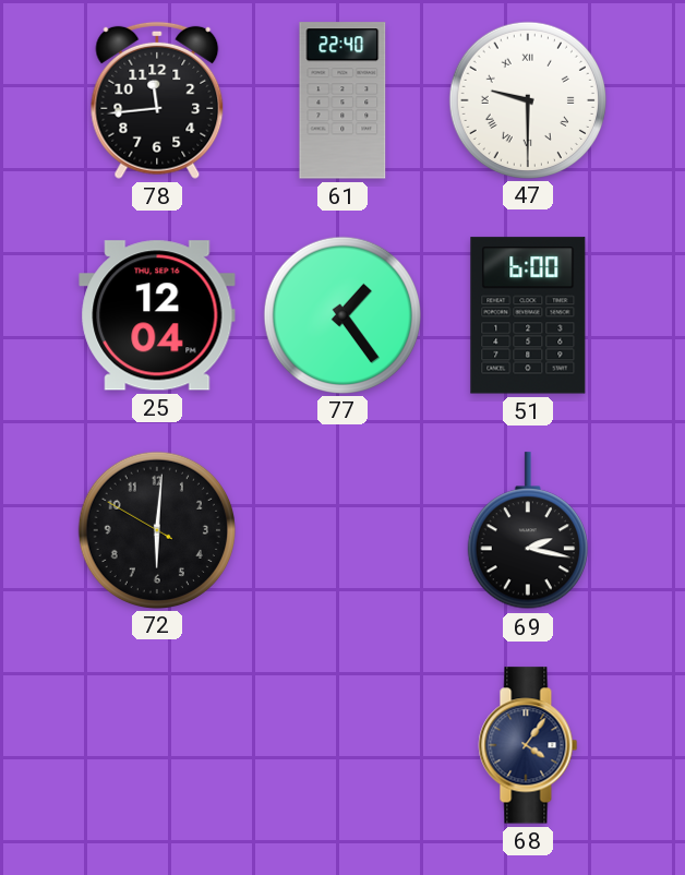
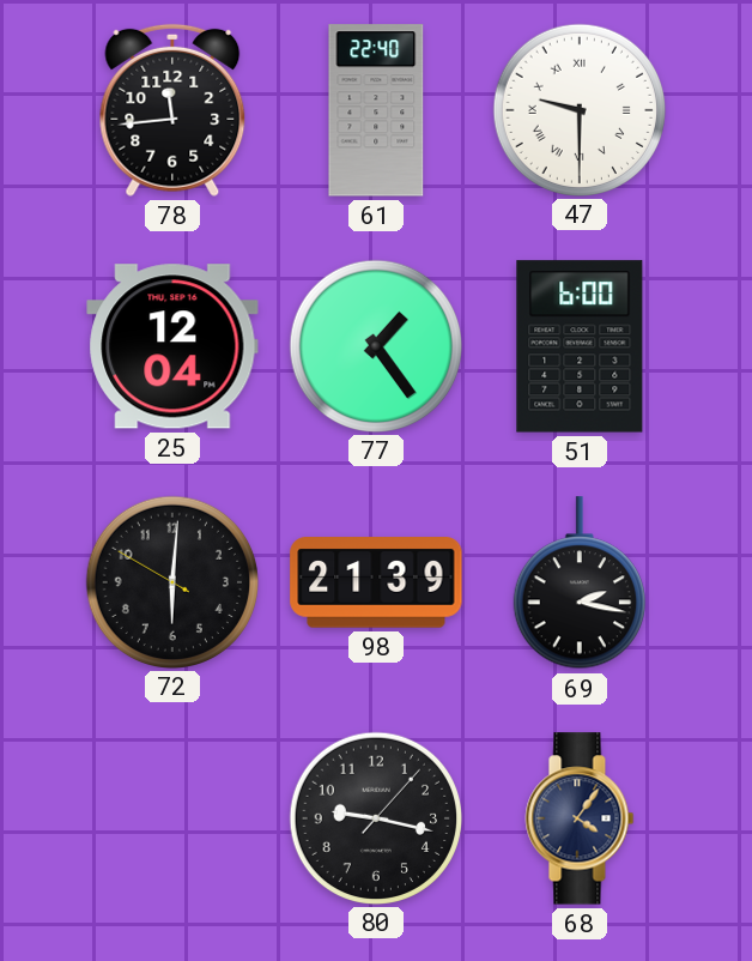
98: none -> 21:39 (376, 582)
80: none -> 9:17 (375, 817)
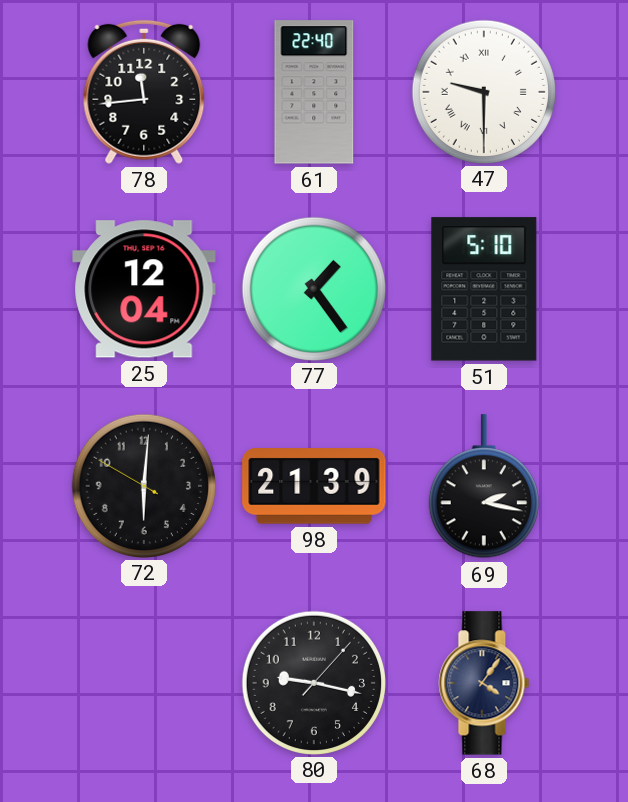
51: 6:00 -> 5:10 (484, 289)
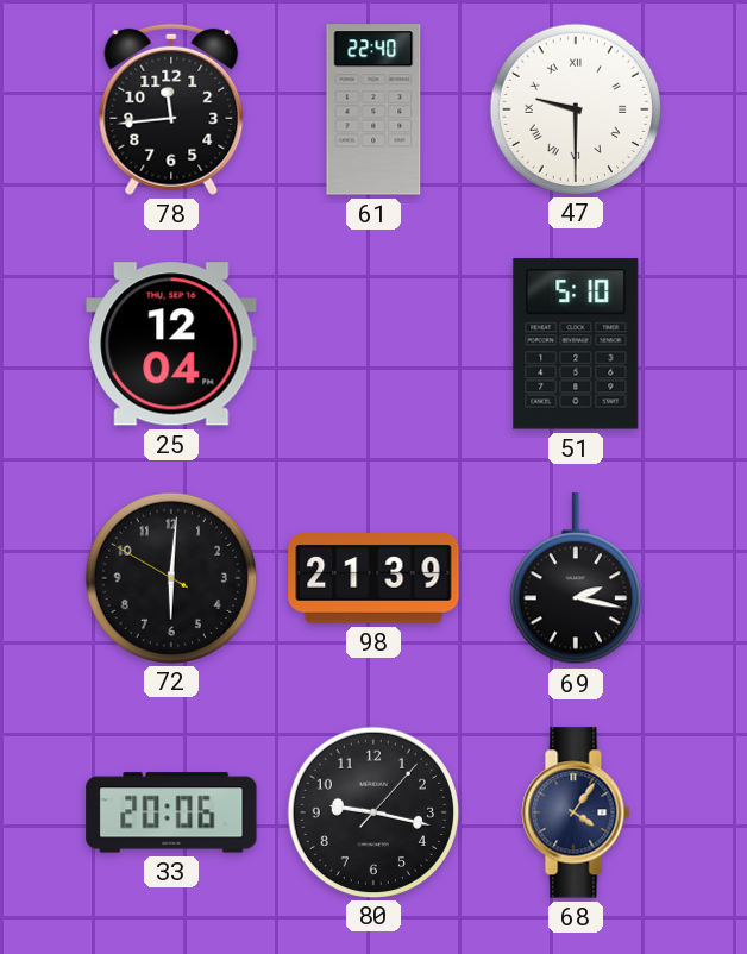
77: 1:24 -> none (313, 288)
33: none -> 20:06 (171, 812)
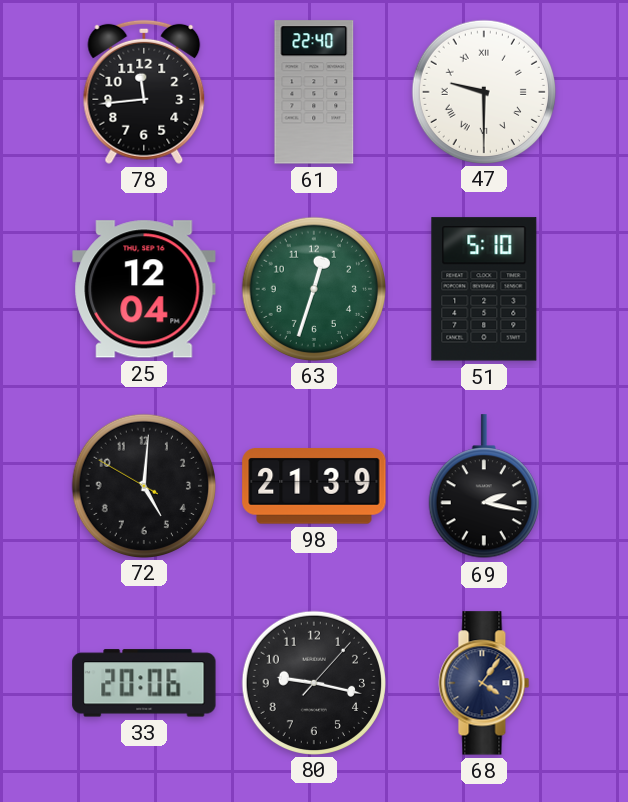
63: none -> 12:33 (313, 288)
72: 6:00 -> 5:00 (143, 485)
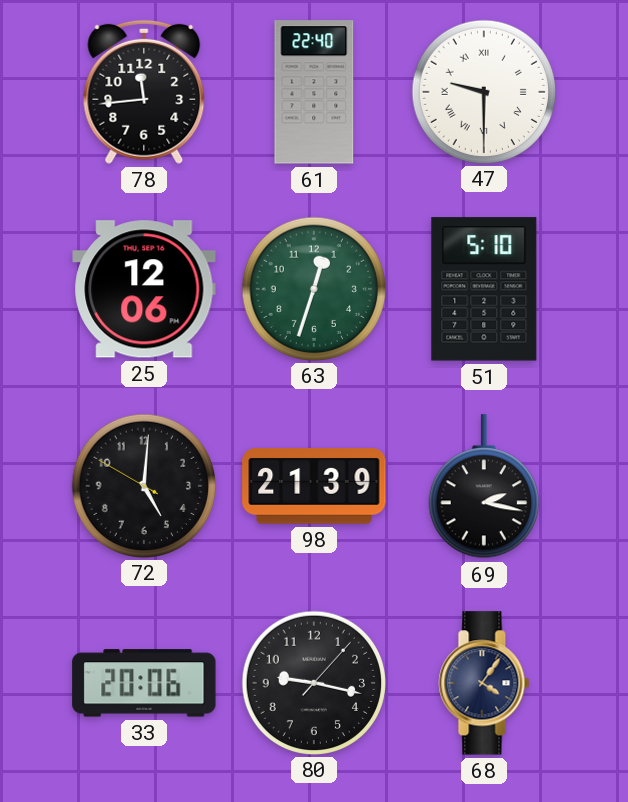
25: 12:04 -> 12:06 (144, 289)
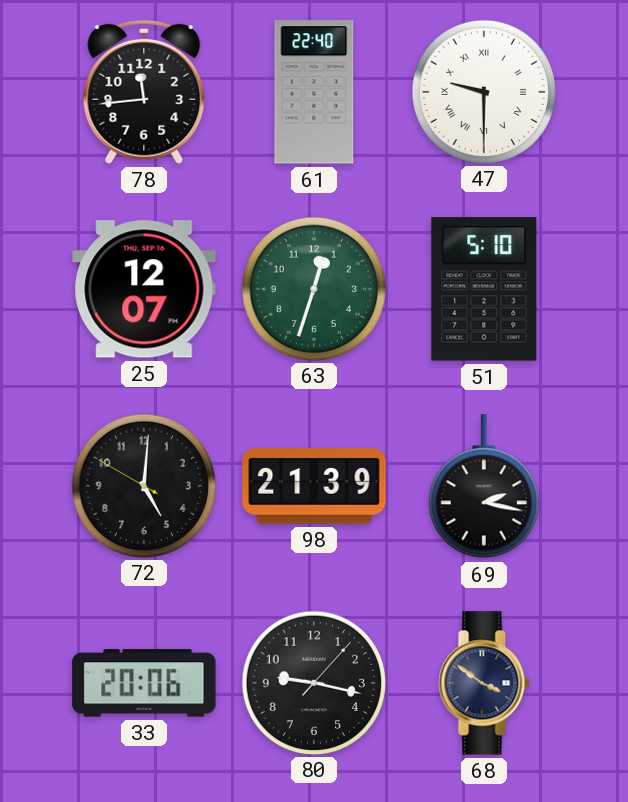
25: 12:06 -> 12:07 (144, 289)
68: 4:06 -> 3:51 (484, 683)
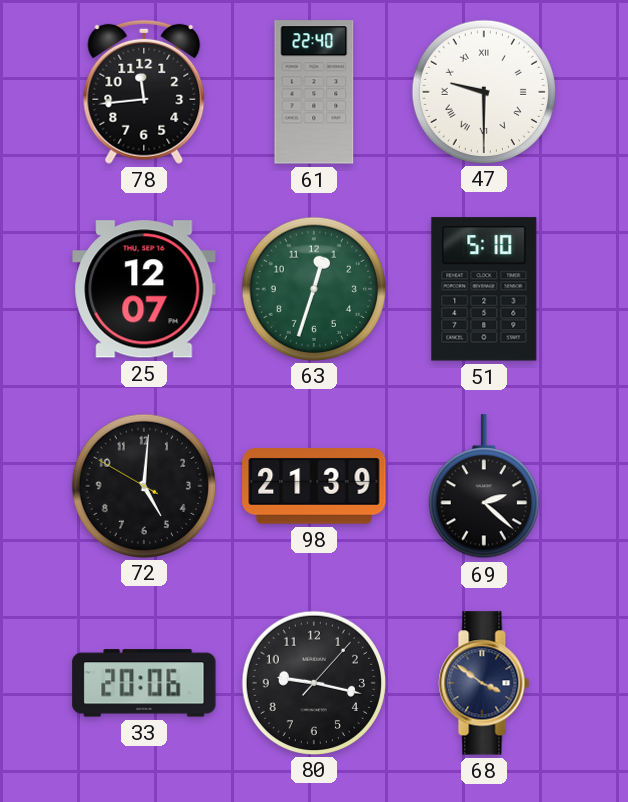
69: 2:17 -> 2:22 (484, 487)
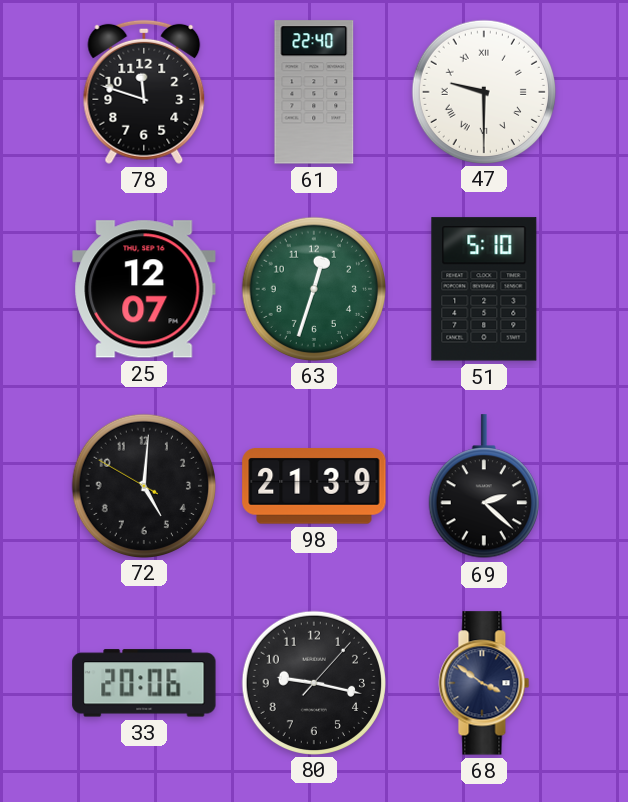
78: 11:44 -> 11:48 (144, 92)
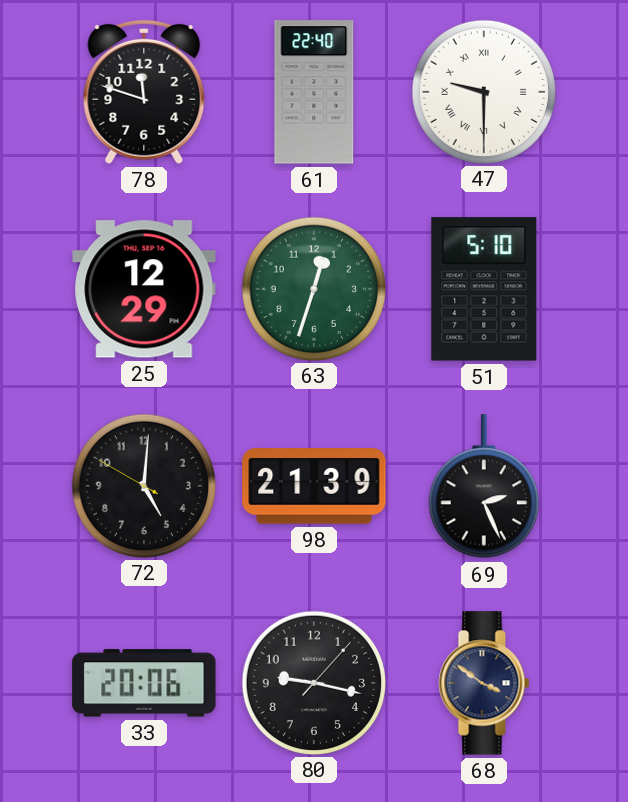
25: 12:07 -> 12:29 (144, 289)
69: 2:22 -> 2:26 (484, 487)
